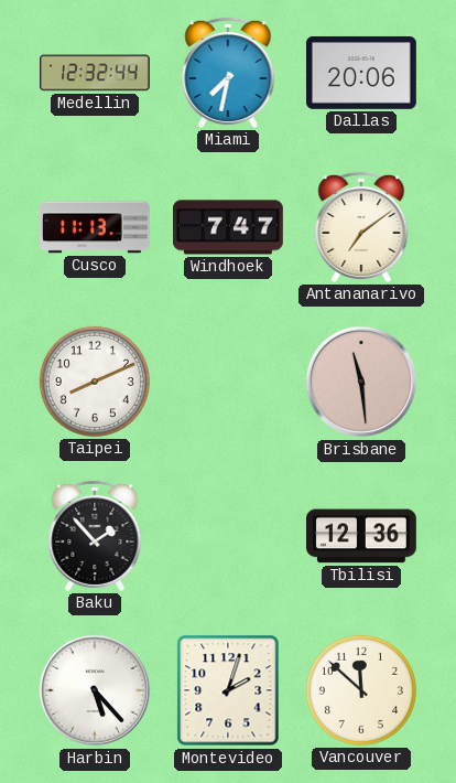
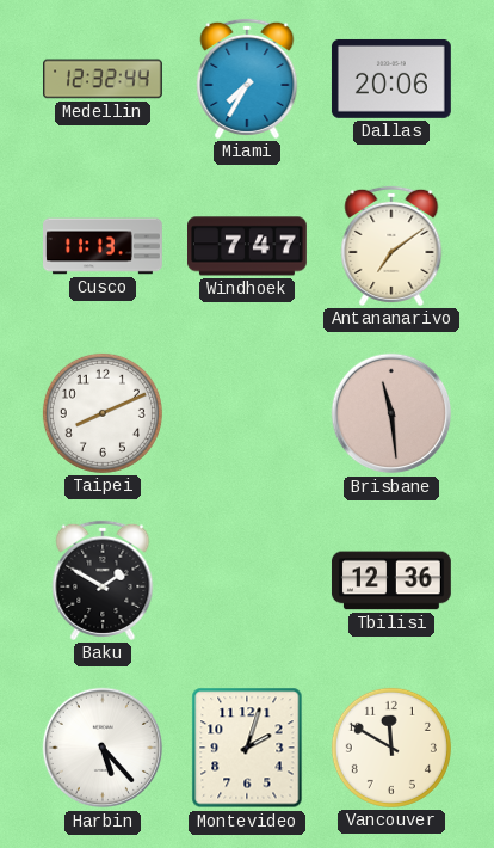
Miami: 7:32 -> 7:35 (247, 79)
Baku: 1:53 -> 1:50 (103, 580)
Vancouver: 11:52 -> 11:50 (391, 748)
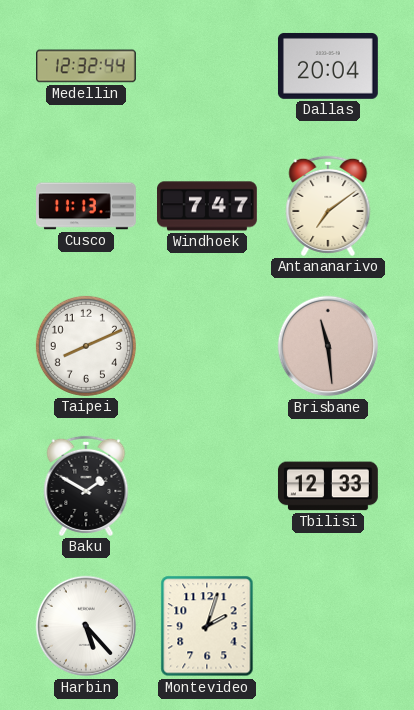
Miami: 7:35 -> none (247, 79)
Dallas: 20:06 -> 20:04 (328, 66)
Tbilisi: 12:36 -> 12:33 (328, 486)
Vancouver: 11:50 -> none (391, 748)
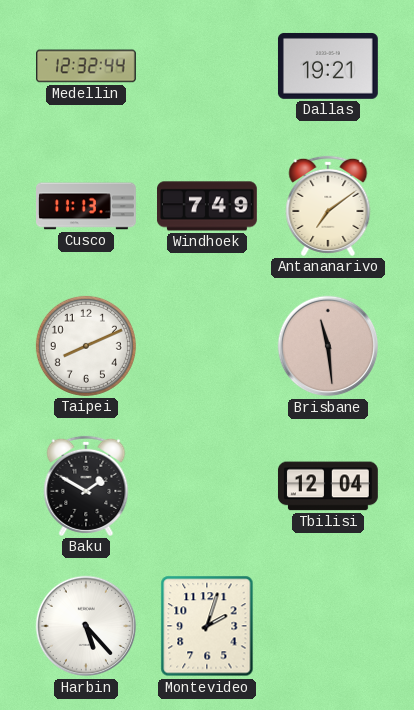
Dallas: 20:04 -> 19:21 (328, 66)
Windhoek: 7:47 -> 7:49 (208, 206)
Tbilisi: 12:33 -> 12:04 (328, 486)
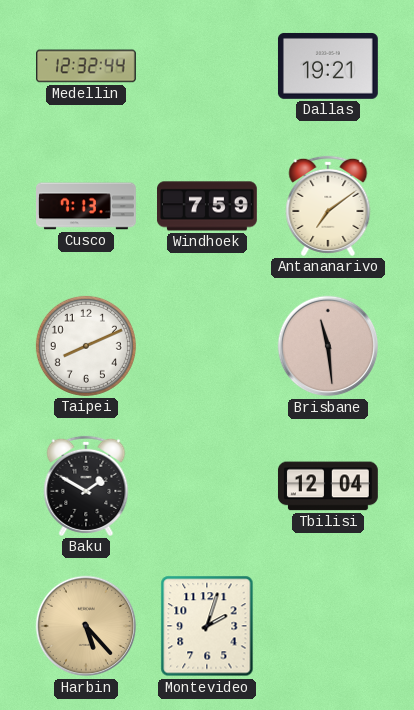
Cusco: 11:13 -> 7:13 (87, 206)
Windhoek: 7:49 -> 7:59 (208, 206)
Harbin dial: white -> champagne (86, 626)
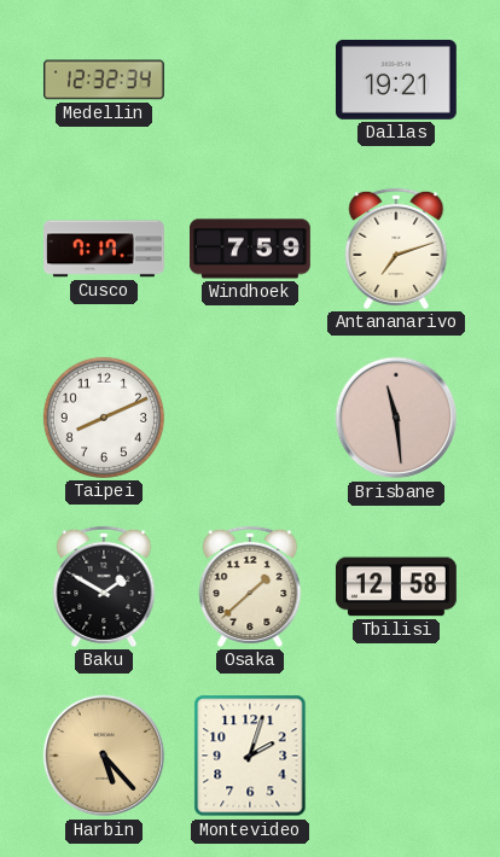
Medellin: 12:32:44 -> 12:32:34 (105, 80)
Cusco: 7:13 -> 7:17 (105, 249)
Antananarivo: 7:09 -> 7:12 (396, 249)
Osaka: none -> 1:38 (250, 587)
Tbilisi: 12:04 -> 12:58 (396, 587)
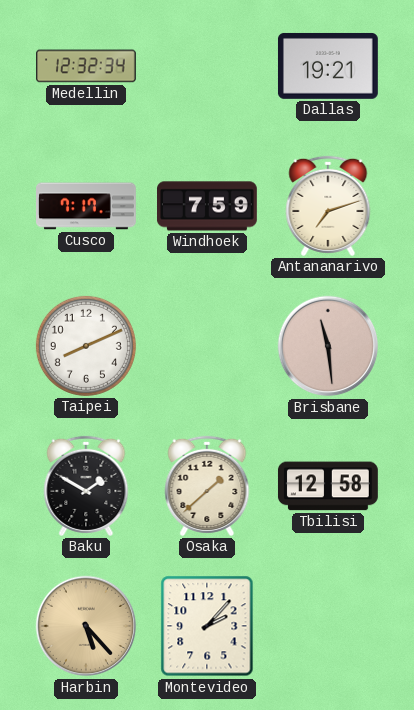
Montevideo: 2:03 -> 2:07 (207, 626)
